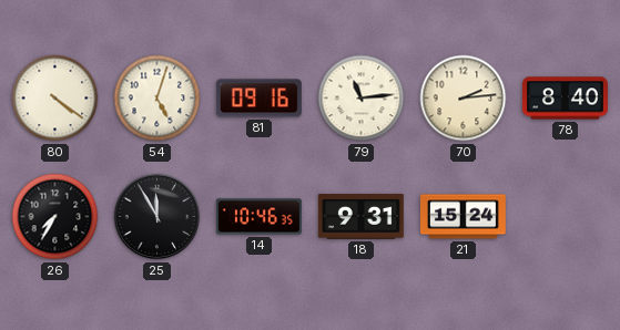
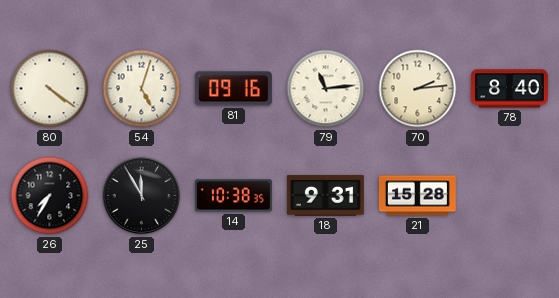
14: 10:46 -> 10:38 (233, 196)
21: 15:24 -> 15:28 (417, 196)
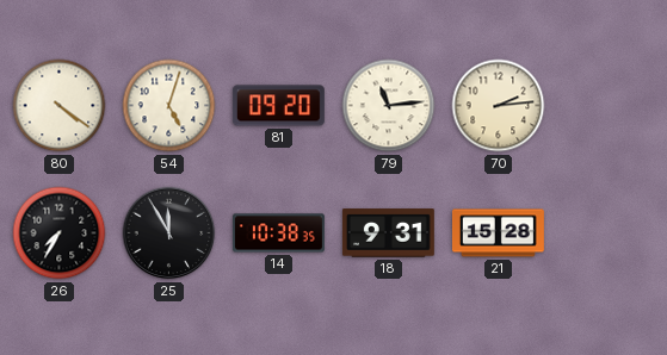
81: 09:16 -> 09:20 (278, 106)
78: 8:40 -> none (509, 89)
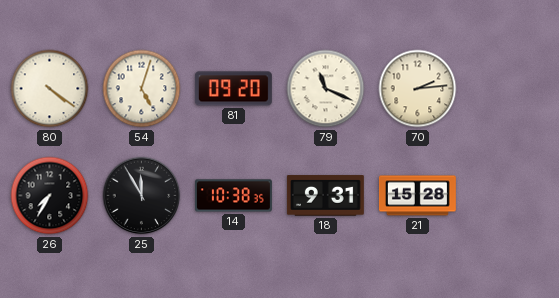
79: 11:14 -> 11:19 (326, 89)
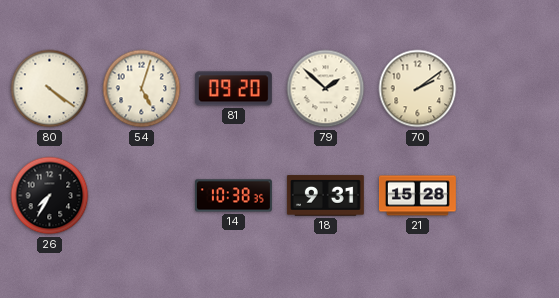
79: 11:19 -> 1:52 (326, 89)
70: 2:14 -> 2:09 (418, 89)
25: 11:55 -> none (142, 196)
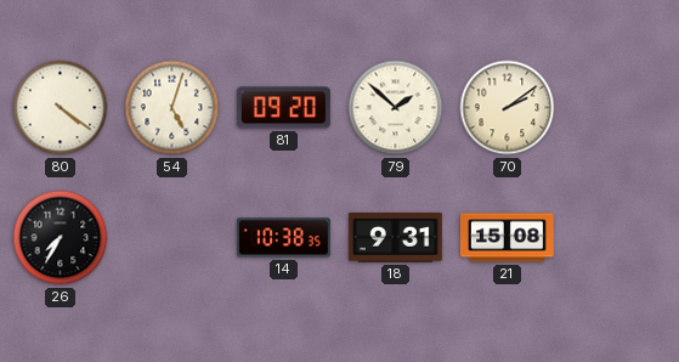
21: 15:28 -> 15:08 (507, 238)
